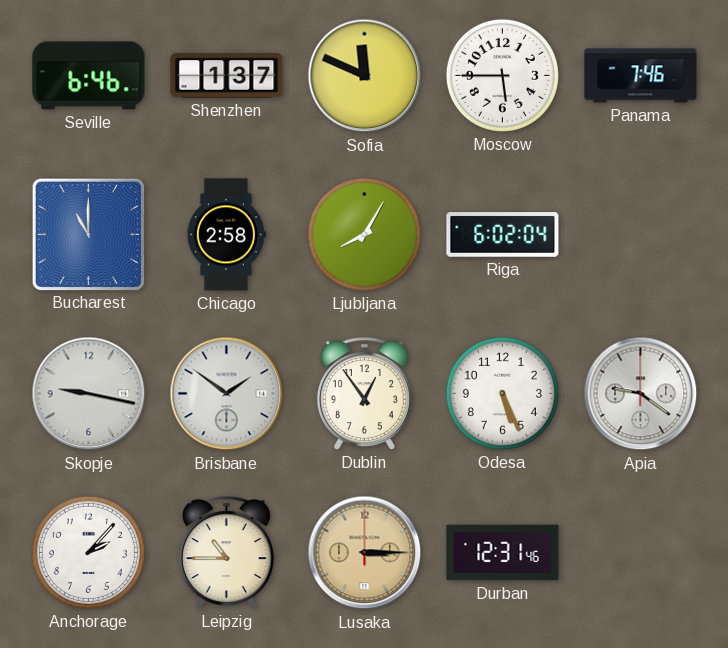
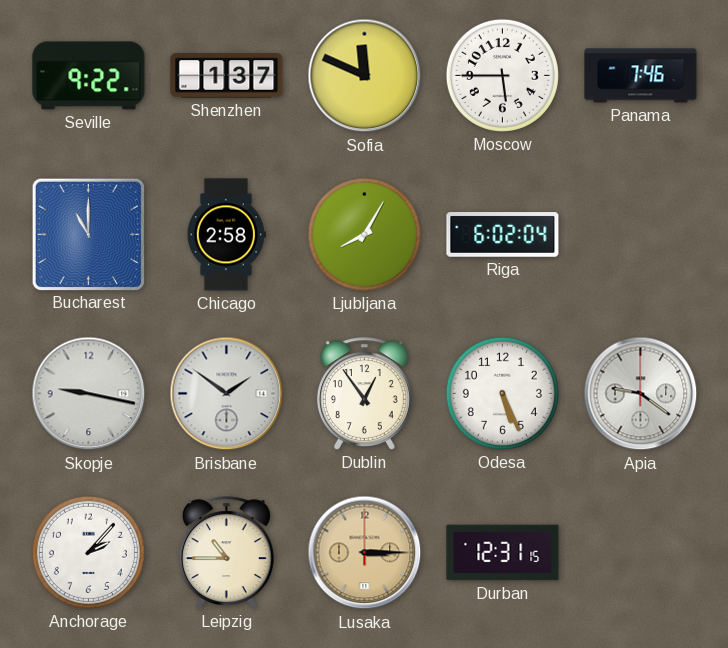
Seville: 6:46 -> 9:22 (89, 76)
Durban: 12:31:46 -> 12:31:15 (503, 553)
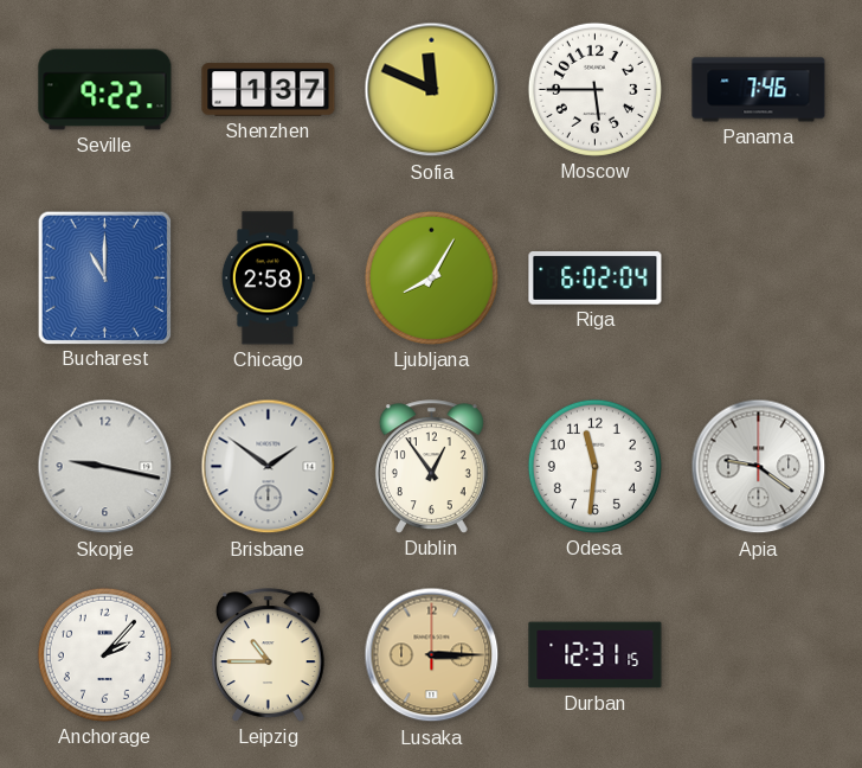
Odesa: 5:26 -> 11:31 (594, 466)
